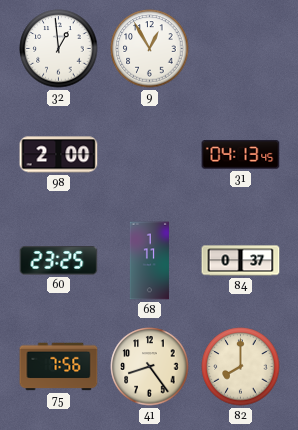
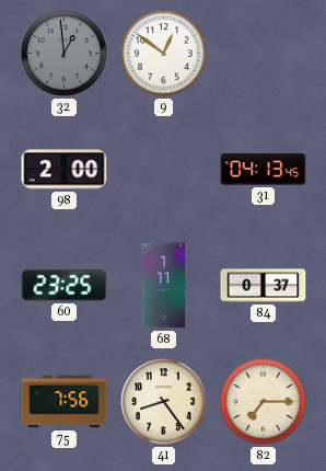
32 dial: white -> grey (65, 54)
9: 12:55 -> 12:51 (164, 54)
82: 8:00 -> 7:15 (264, 402)
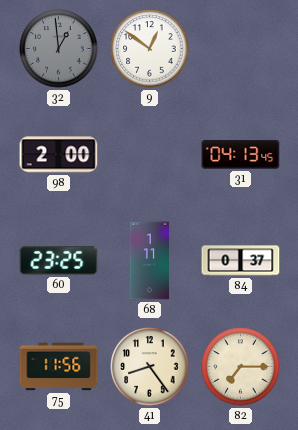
75: 7:56 -> 11:56 (59, 367)
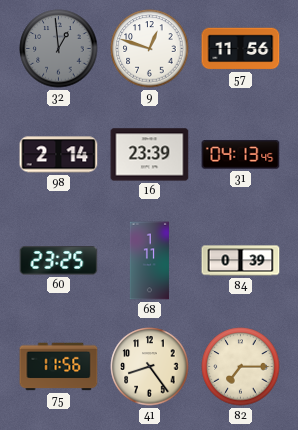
9: 12:51 -> 12:48 (150, 49)
57: none -> 11:56 (241, 49)
98: 2:00 -> 2:14 (59, 155)
16: none -> 23:39 (150, 155)
84: 0:37 -> 0:39 (241, 261)
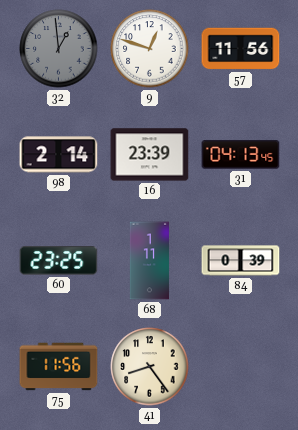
82: 7:15 -> none (241, 367)
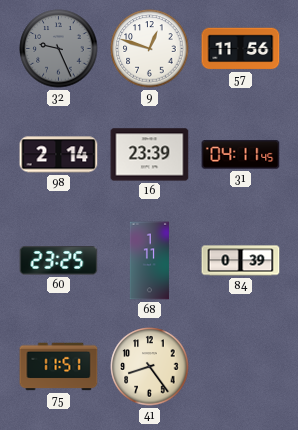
32: 12:59 -> 9:26 (59, 49)
31: 04:13 -> 04:11 (241, 155)
75: 11:56 -> 11:51 (59, 367)
